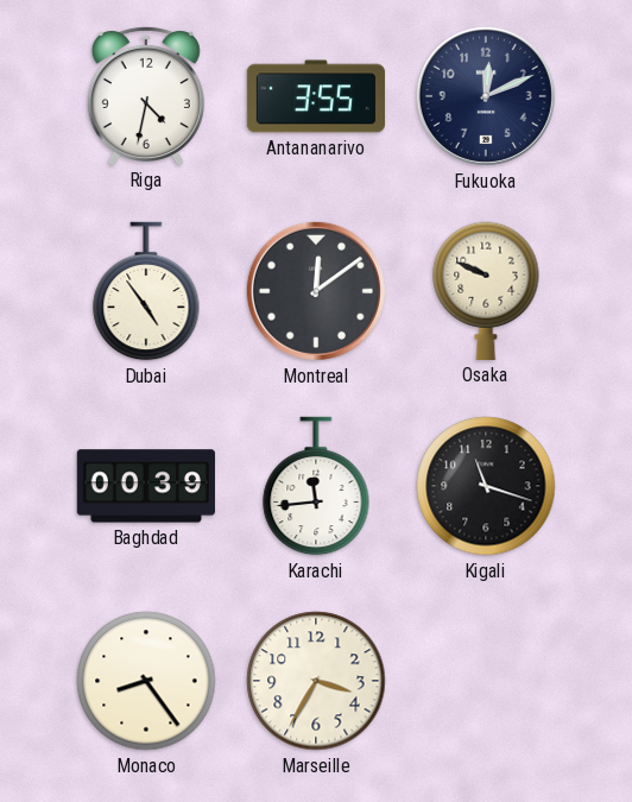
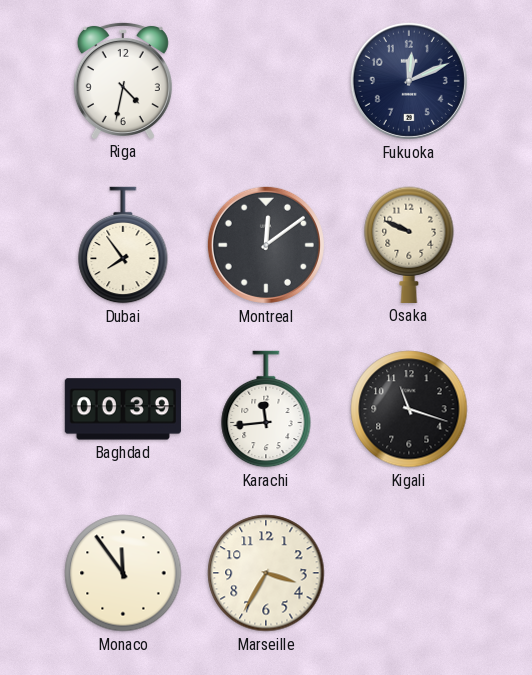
Antananarivo: 3:55 -> none (315, 96)
Dubai: 4:54 -> 7:54 (123, 245)
Monaco: 8:24 -> 11:54 (123, 573)
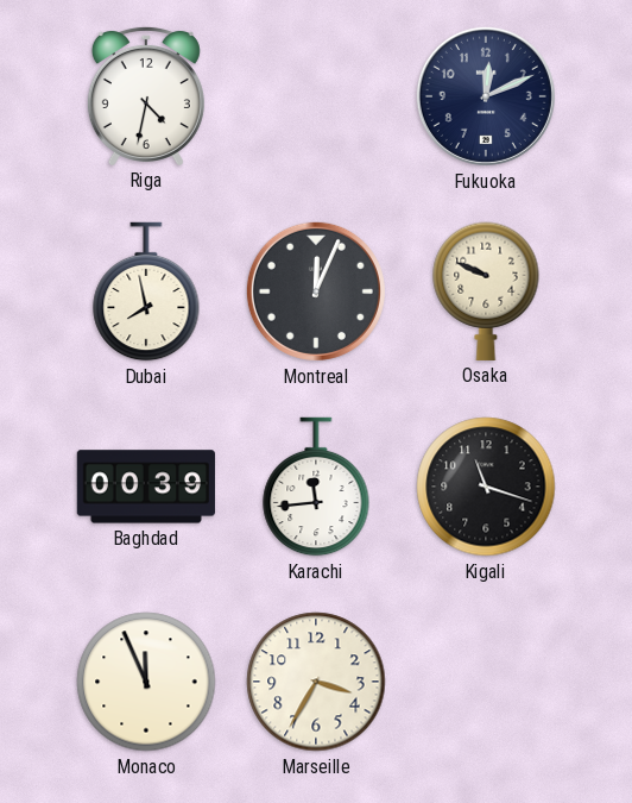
Dubai: 7:54 -> 7:58 (146, 291)
Montreal: 12:09 -> 12:04 (316, 291)
Monaco: 11:54 -> 11:56 (146, 682)
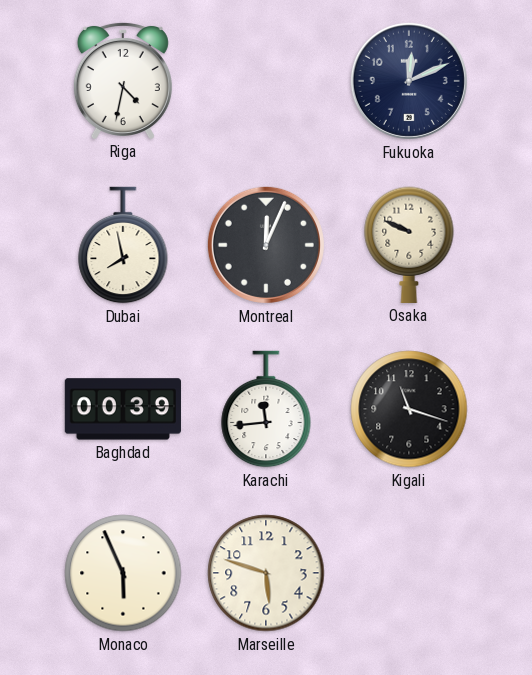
Monaco: 11:56 -> 5:56 (123, 573)
Marseille: 3:35 -> 5:48 (266, 573)
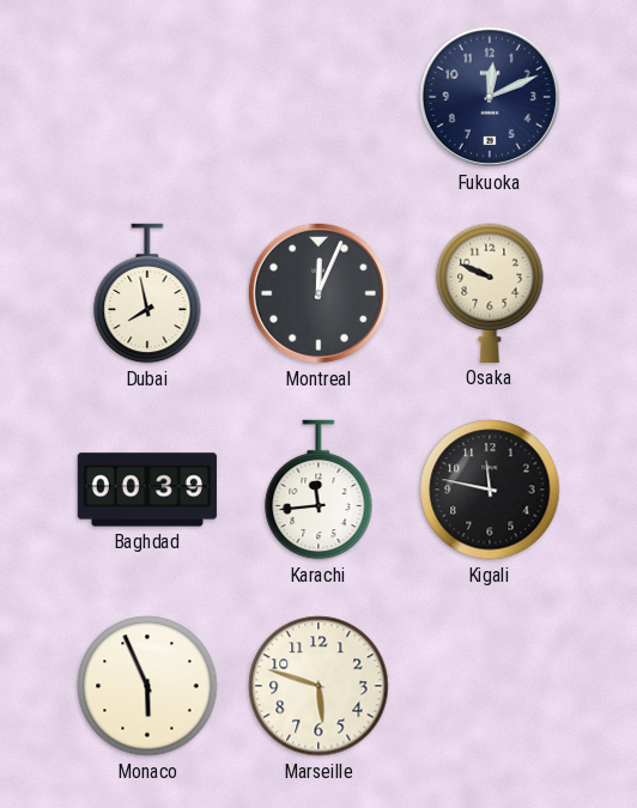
Riga: 4:32 -> none (123, 80)
Kigali: 11:18 -> 11:47 (490, 490)
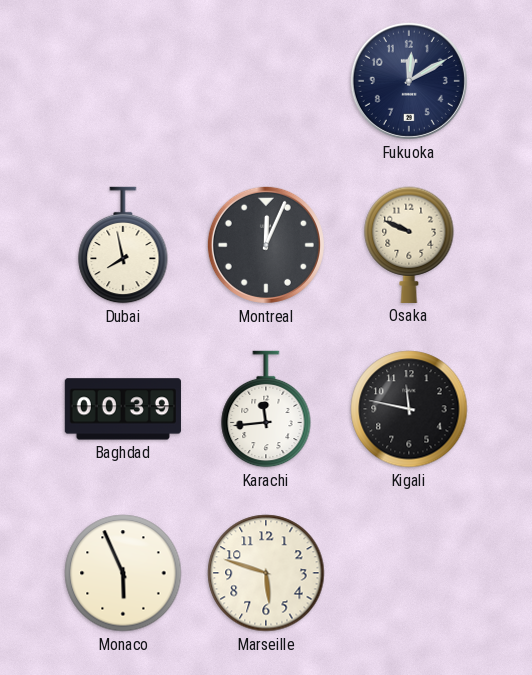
Fukuoka: 12:11 -> 12:10 (409, 81)
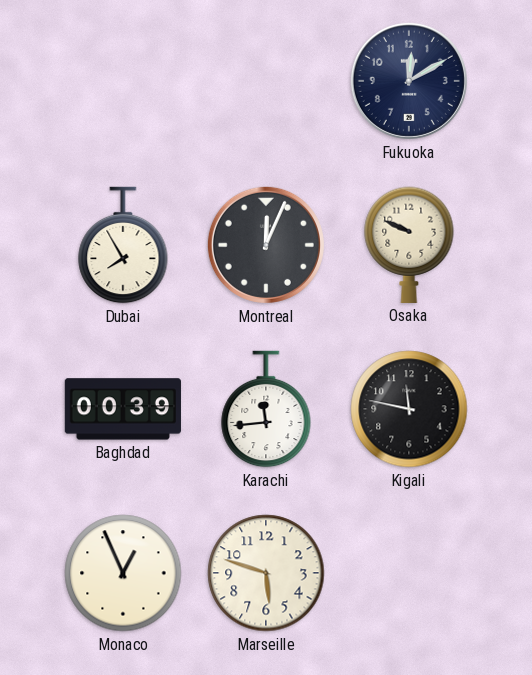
Dubai: 7:58 -> 7:55 (123, 245)
Monaco: 5:56 -> 12:56 (123, 573)
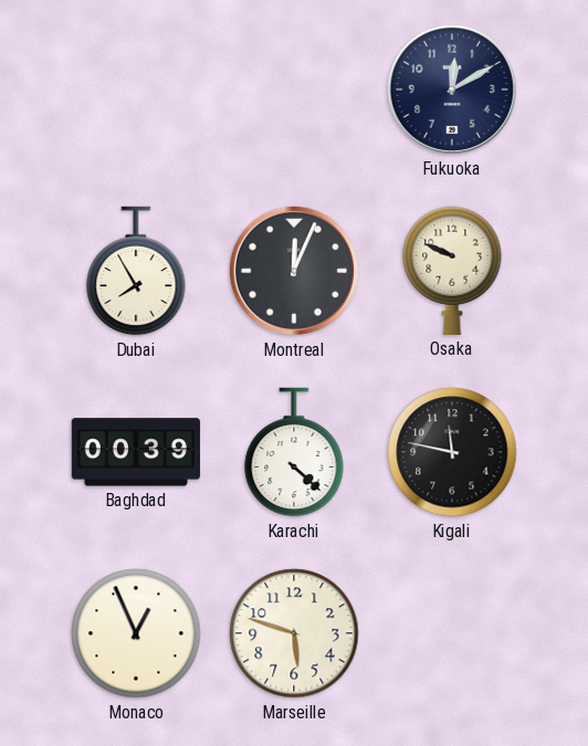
Karachi: 11:44 -> 4:22 (294, 452)
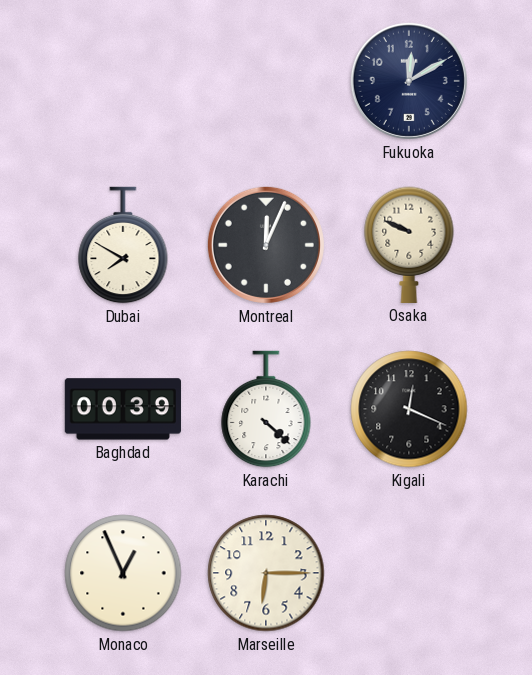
Dubai: 7:55 -> 7:50 (123, 245)
Kigali: 11:47 -> 12:19 (409, 409)
Marseille: 5:48 -> 6:15 (266, 573)
